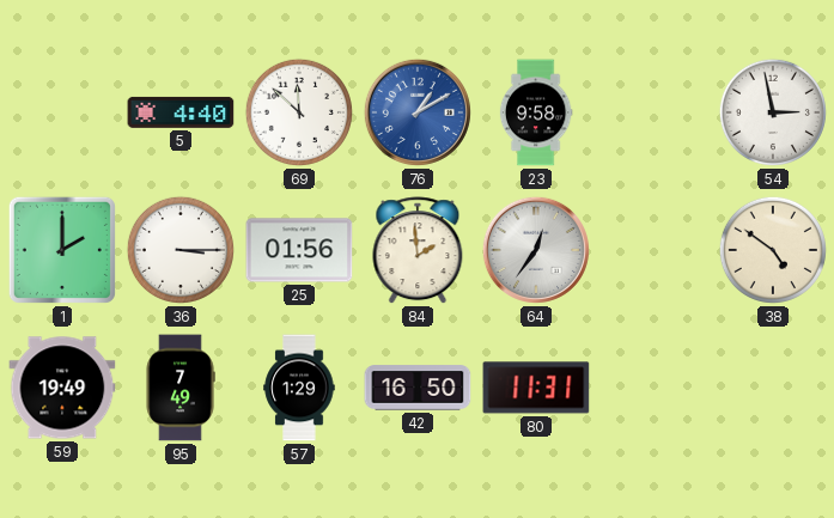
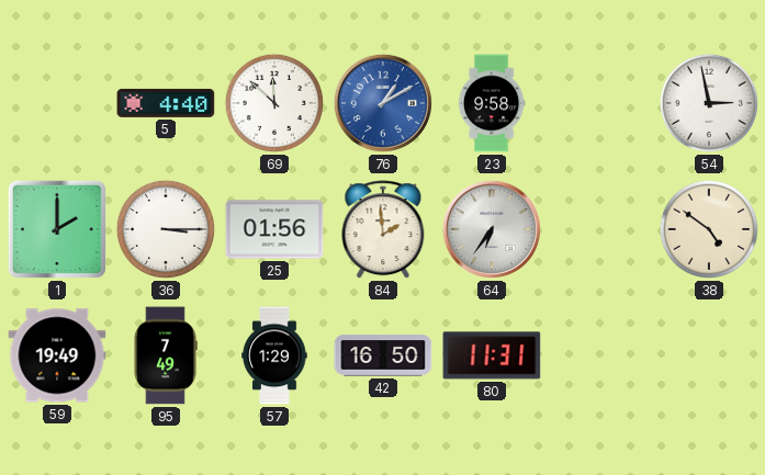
64: 12:36 -> 6:36 (492, 229)
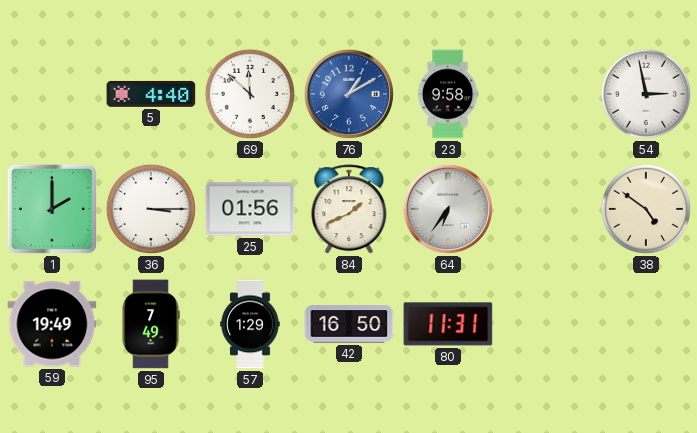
84: 1:59 -> 1:41 (349, 210)
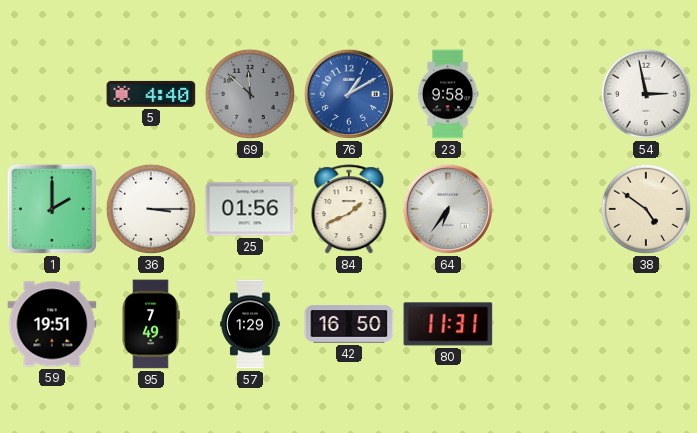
69 dial: white -> grey (250, 94)
59: 19:49 -> 19:51 (52, 324)
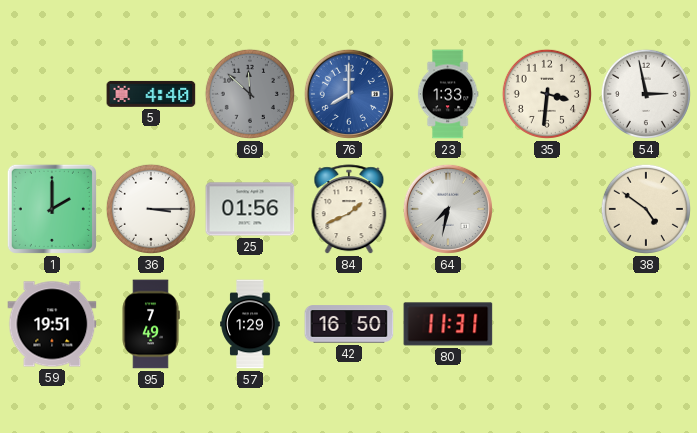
76: 1:10 -> 8:00 (349, 94)
23: 9:58 -> 1:33 (448, 94)
35: none -> 3:31 (547, 94)
64: 6:36 -> 7:32 (448, 209)
